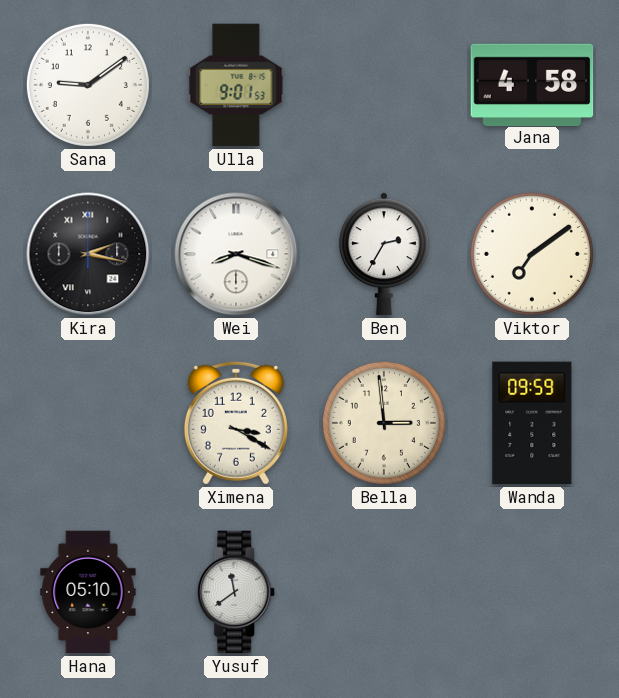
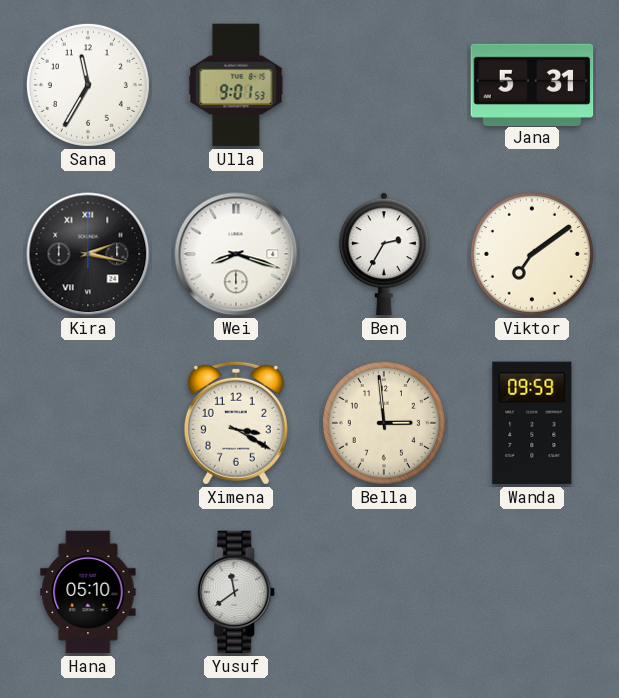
Sana: 9:09 -> 11:35 (88, 85)
Jana: 4:58 -> 5:31 (532, 84)
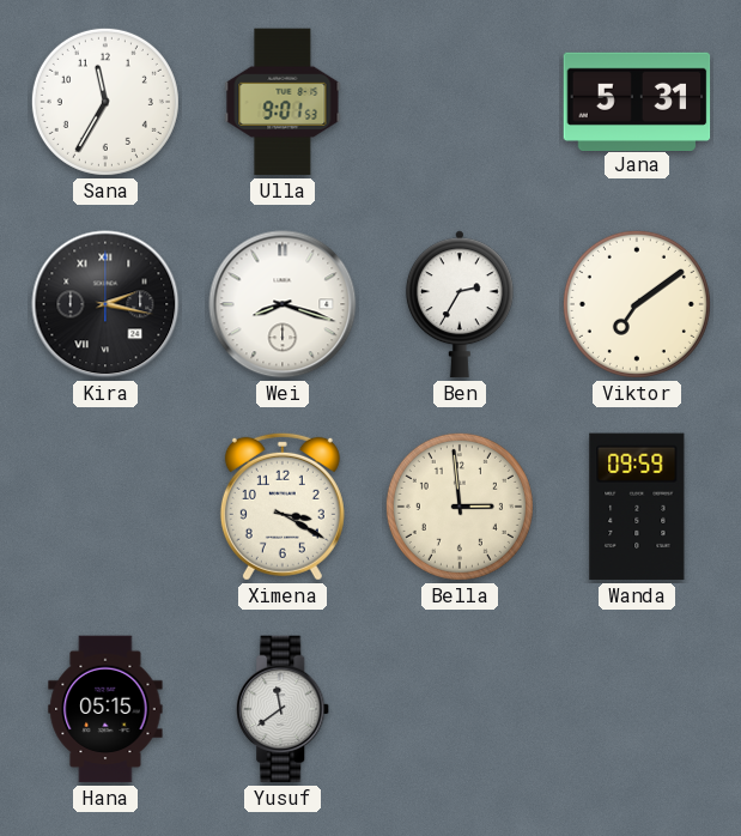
Hana: 05:10 -> 05:15 (105, 709)
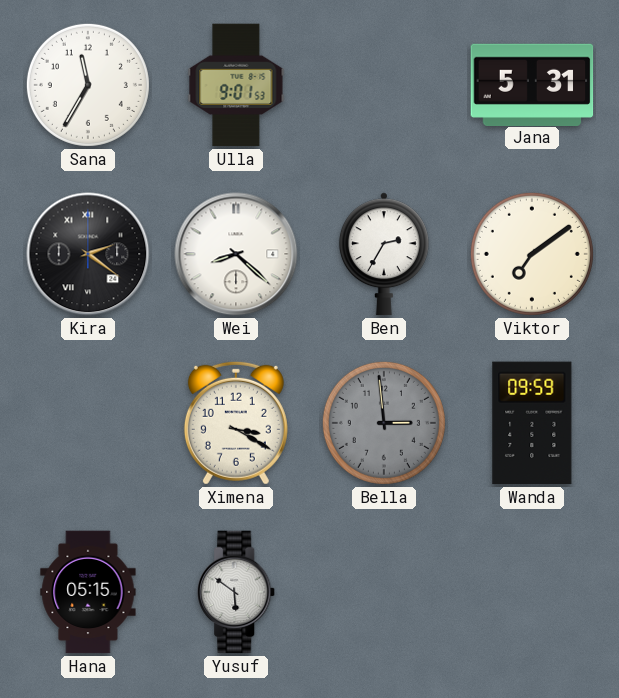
Kira: 2:17 -> 2:21 (88, 254)
Wei: 8:18 -> 8:22 (236, 254)
Bella dial: cream -> grey (384, 423)
Yusuf: 11:39 -> 5:51 (237, 592)
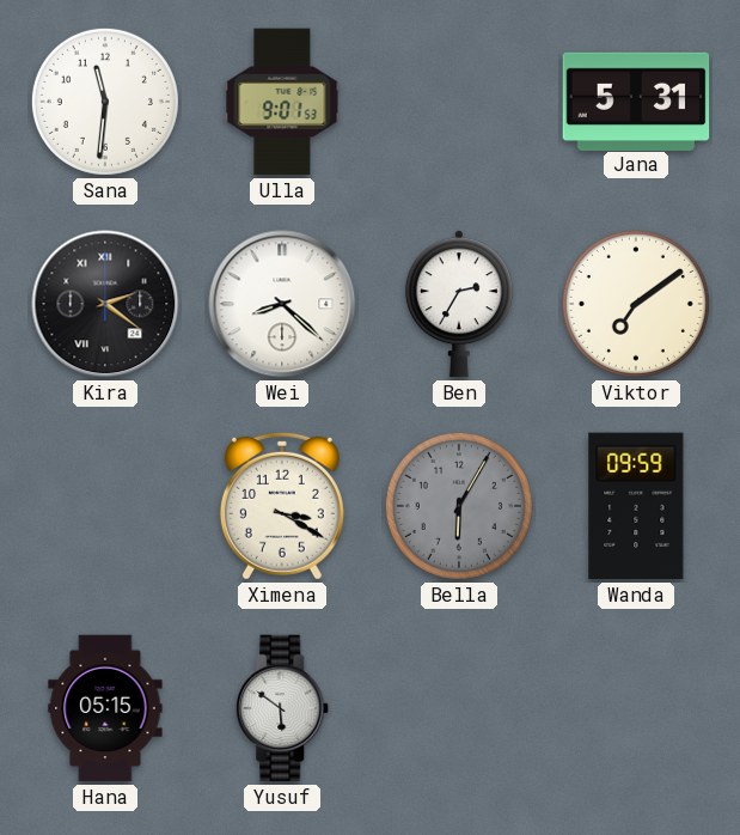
Sana: 11:35 -> 11:31 (105, 102)
Bella: 2:59 -> 6:05 (459, 506)
